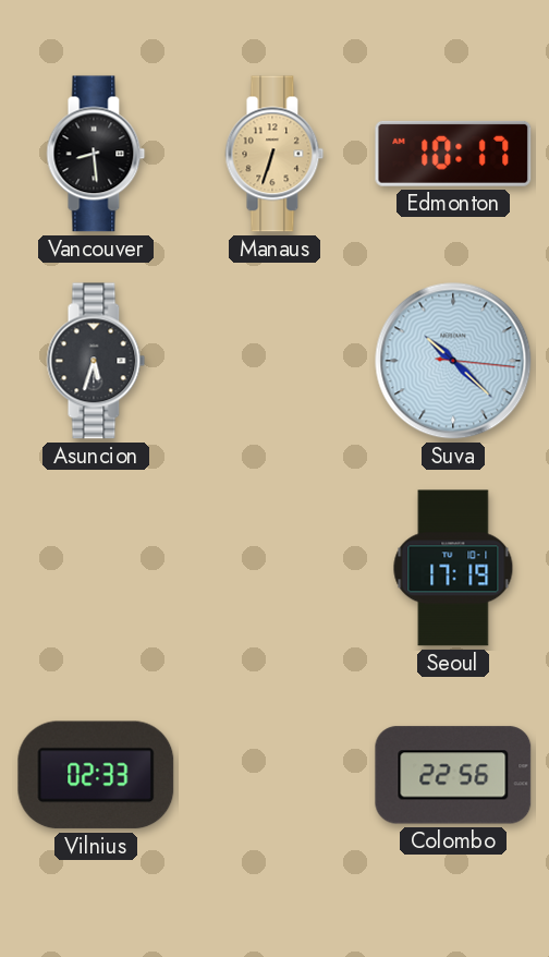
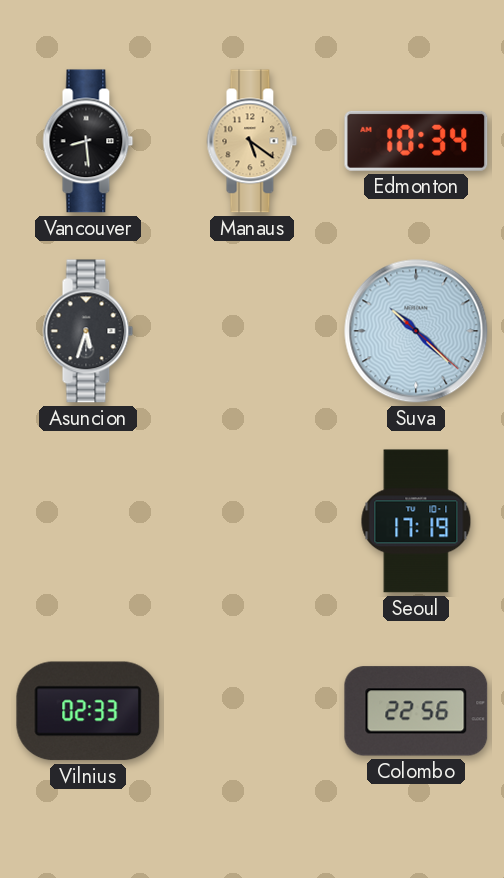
Manaus: 6:33 -> 5:21 (252, 141)
Edmonton: 10:17 -> 10:34 (416, 141)
Suva: 10:22:16 -> 10:22:22 (416, 331)
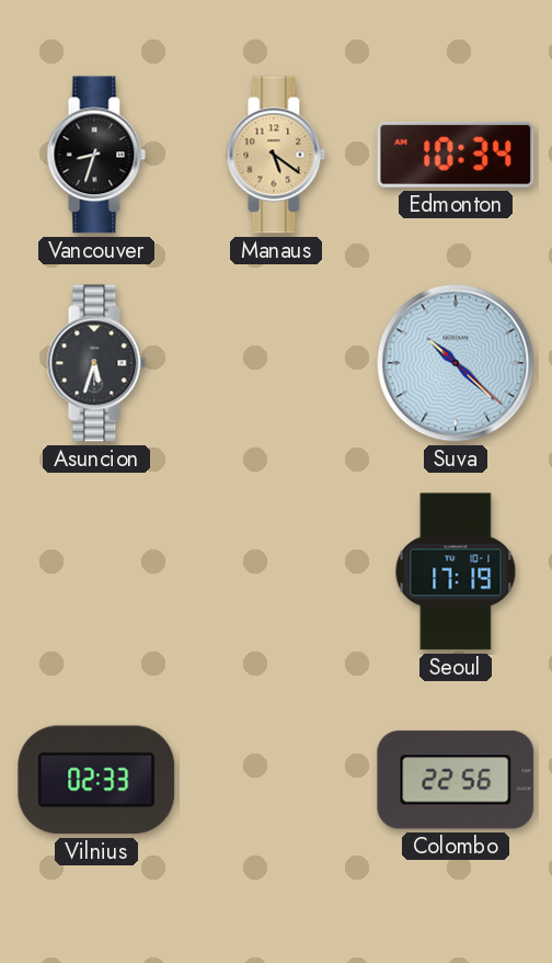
Vancouver: 8:29 -> 8:33 (96, 155)
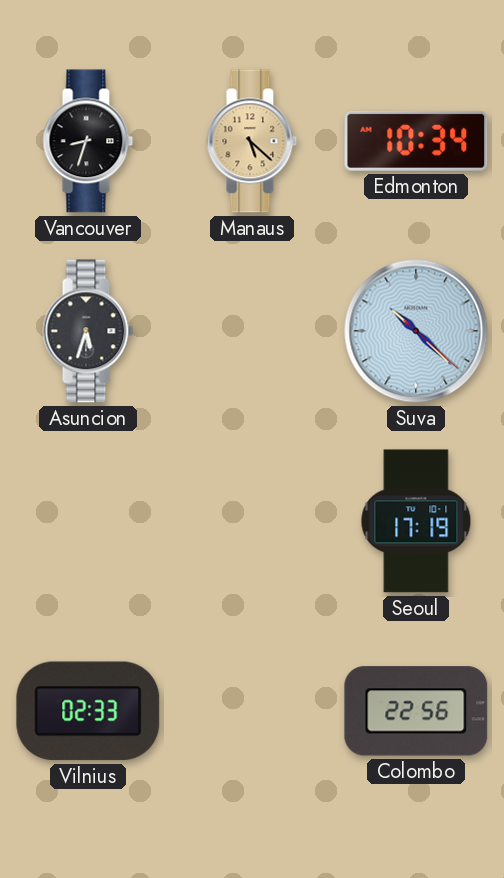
Manaus: 5:21 -> 5:22 (252, 141)
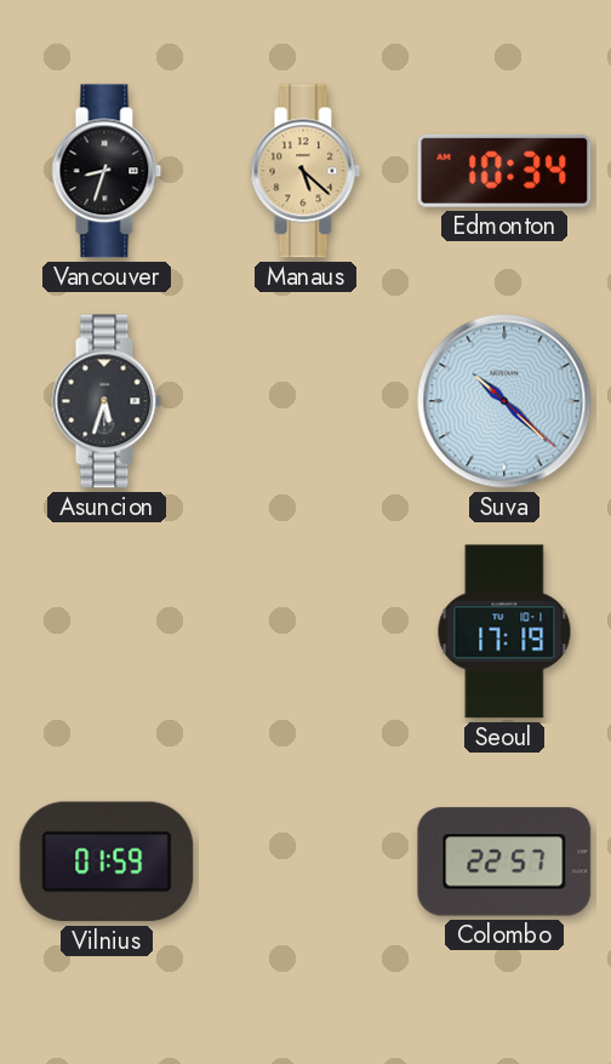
Vilnius: 02:33 -> 01:59 (107, 862)
Colombo: 22:56 -> 22:57 (504, 862)
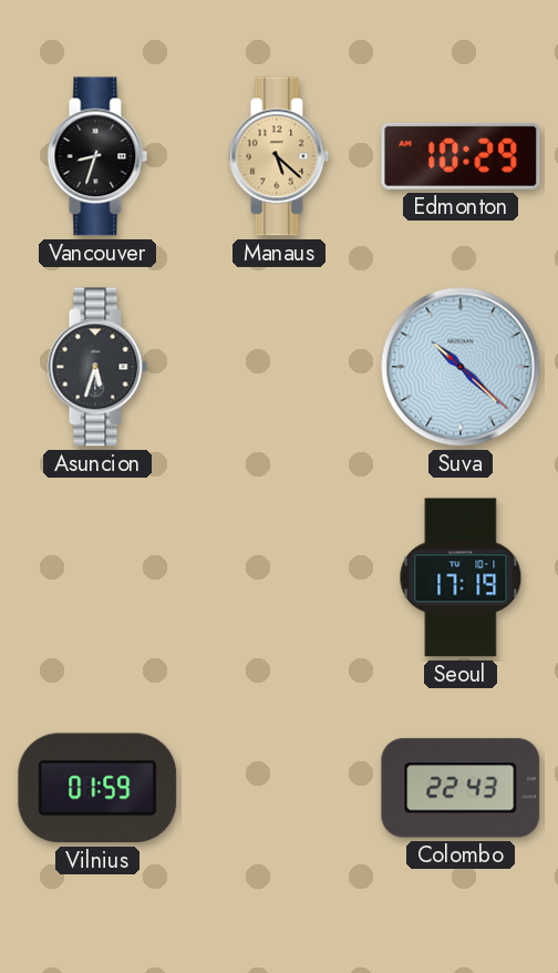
Edmonton: 10:34 -> 10:29 (461, 156)
Colombo: 22:57 -> 22:43 (461, 788)
